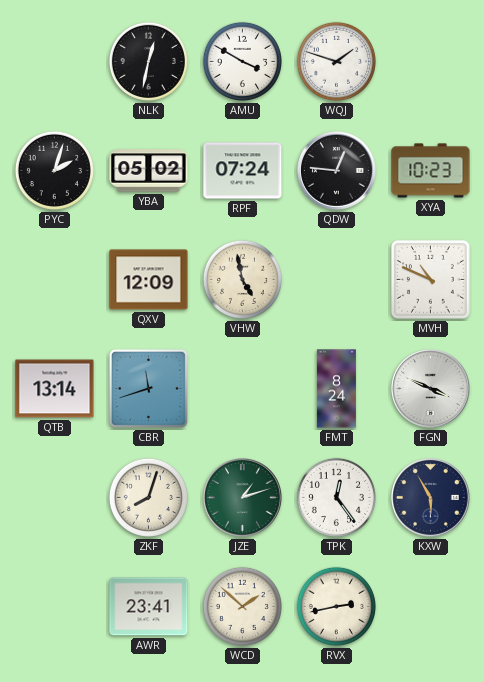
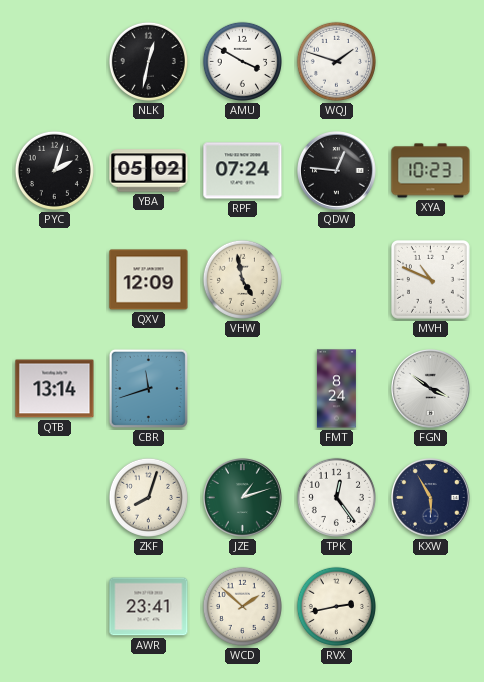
FGN: 3:49 -> 3:51 (431, 389)
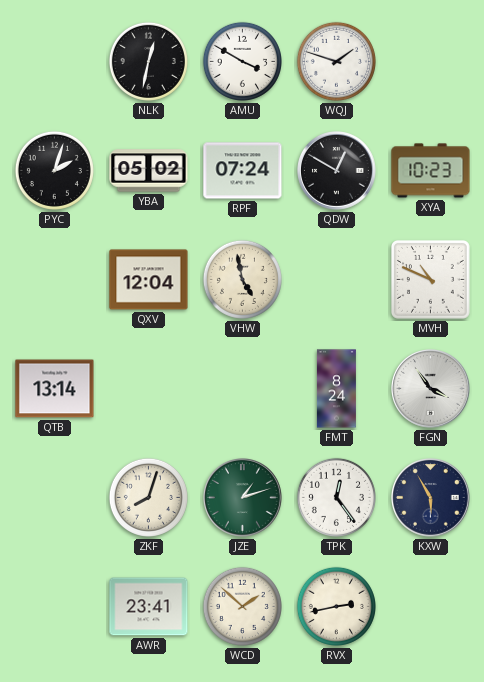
QDW: 12:46 -> 12:50 (337, 171)
QXV: 12:09 -> 12:04 (149, 280)
CBR: 11:42 -> none (148, 388)
FGN: 3:51 -> 3:54 (431, 389)
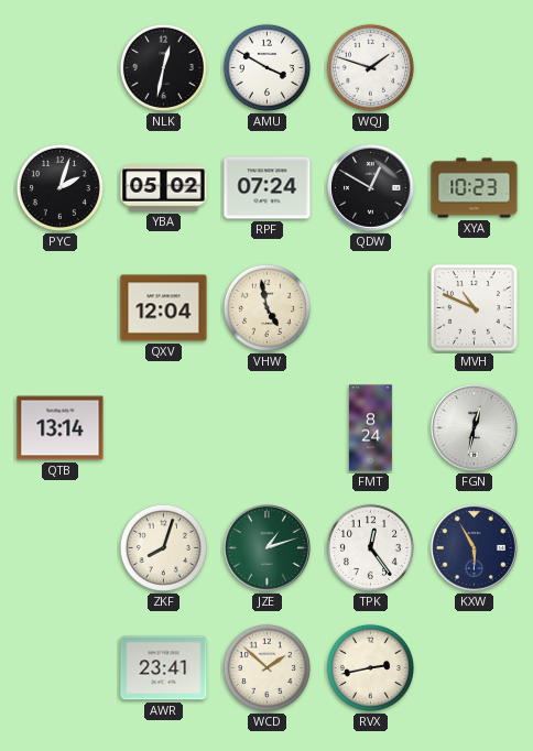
FGN: 3:54 -> 12:32 (475, 428)
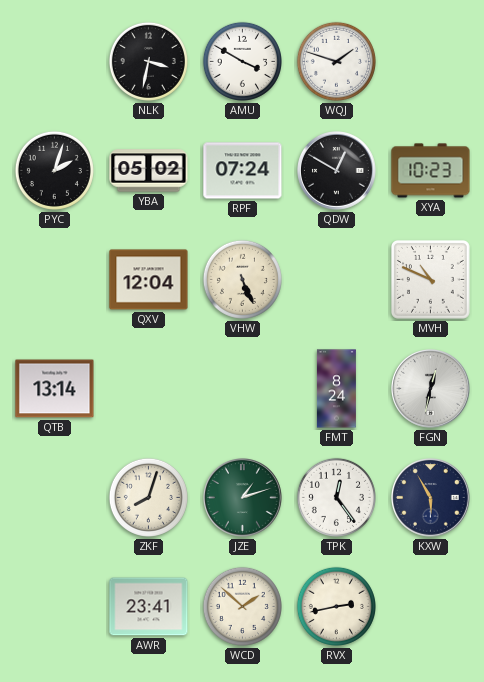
NLK: 12:32 -> 3:32 (148, 61)
VHW: 4:58 -> 5:26 (242, 279)
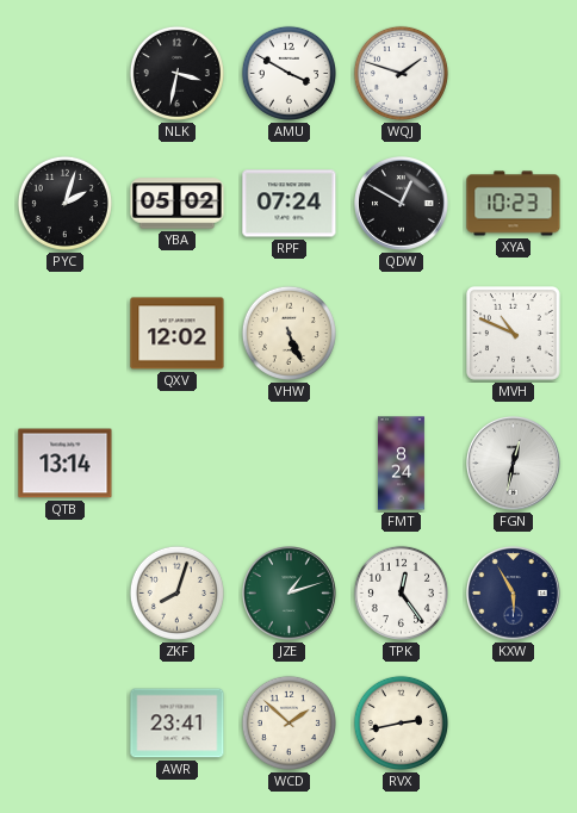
QXV: 12:04 -> 12:02 (178, 334)
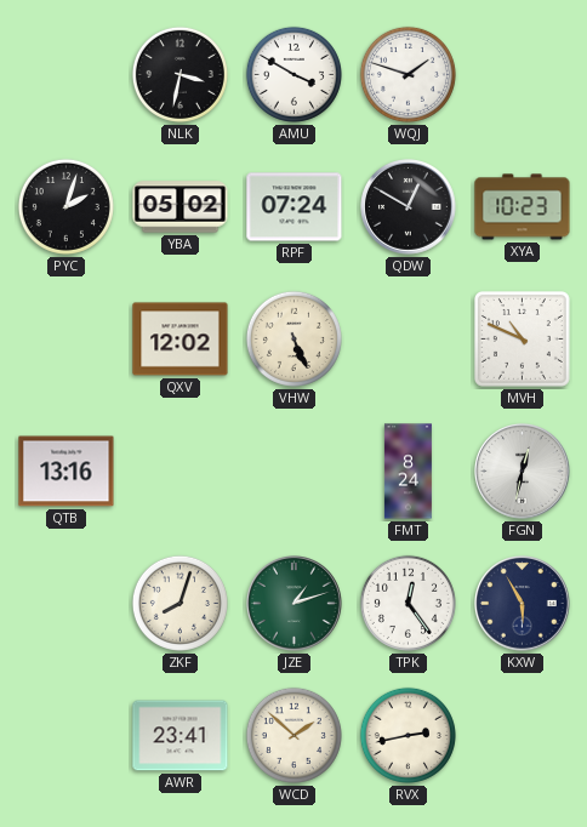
QTB: 13:14 -> 13:16 (67, 472)
